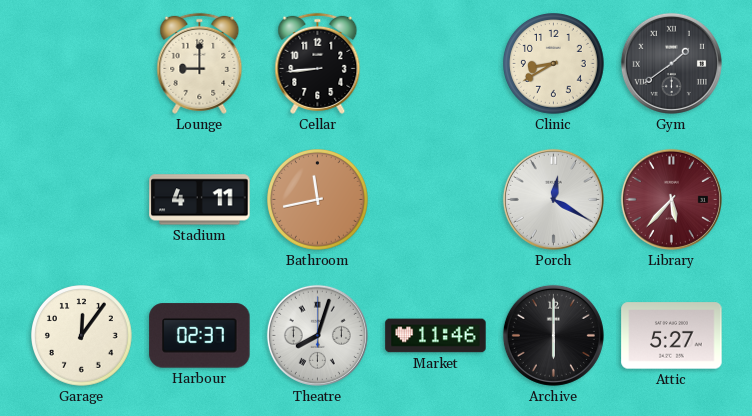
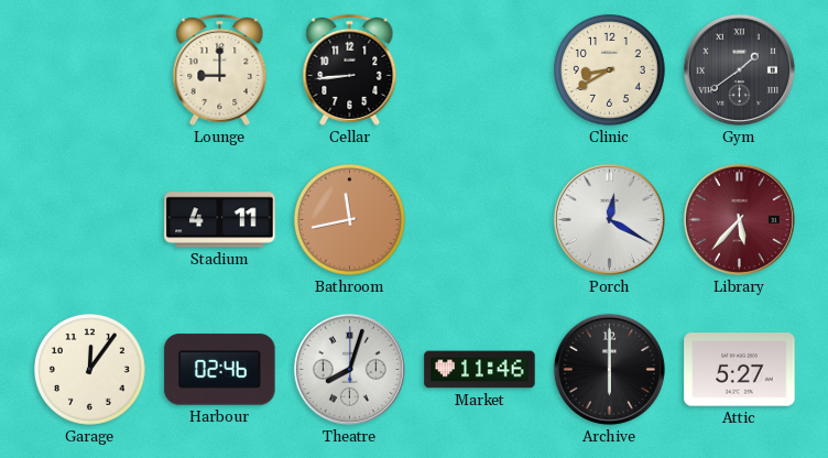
Harbour: 02:37 -> 02:46 (220, 370)
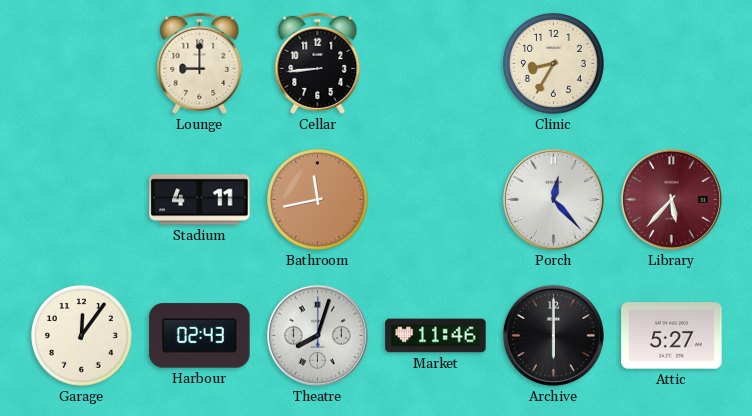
Clinic: 8:40 -> 8:35 (554, 64)
Gym: 1:39 -> none (739, 69)
Porch: 12:20 -> 12:23 (553, 199)
Harbour: 02:46 -> 02:43 (200, 336)
